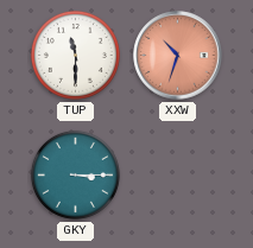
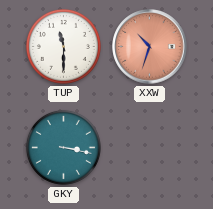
GKY: 3:15 -> 3:17 (63, 147)
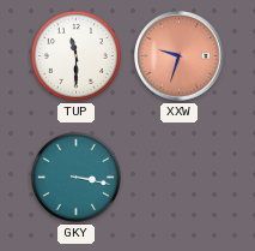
XXW: 10:33 -> 9:33 (180, 56)
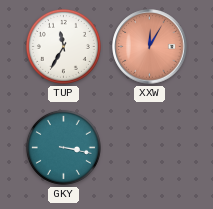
TUP: 11:30 -> 11:35 (63, 46)
XXW: 9:33 -> 12:05 (150, 47)
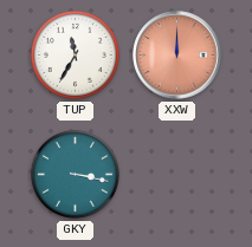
XXW: 12:05 -> 12:00 (177, 56)
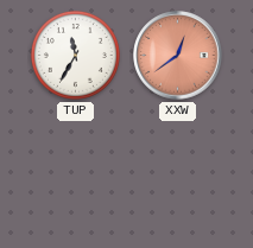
XXW: 12:00 -> 12:39 (178, 56)
GKY: 3:17 -> none (75, 174)
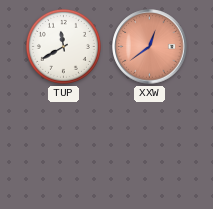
TUP: 11:35 -> 11:40 (63, 46)
